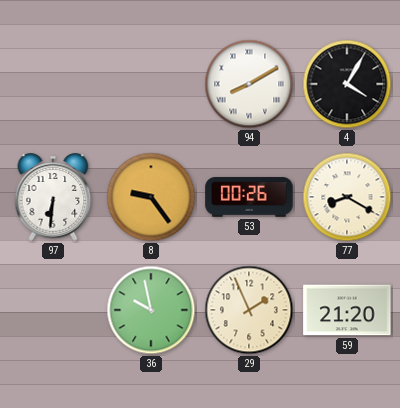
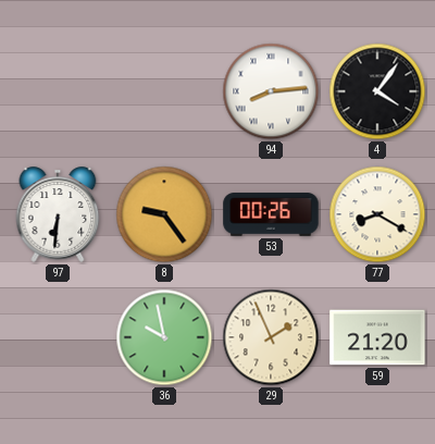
94: 8:10 -> 8:14 (271, 91)
4: 4:05 -> 4:06 (377, 91)
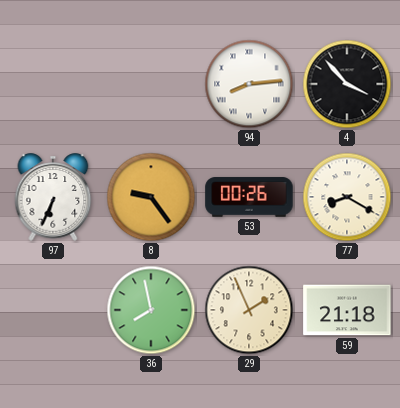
4: 4:06 -> 3:53 (347, 84)
97: 6:31 -> 6:34 (53, 197)
36: 9:58 -> 7:58 (151, 310)
59: 21:20 -> 21:18 (347, 310)
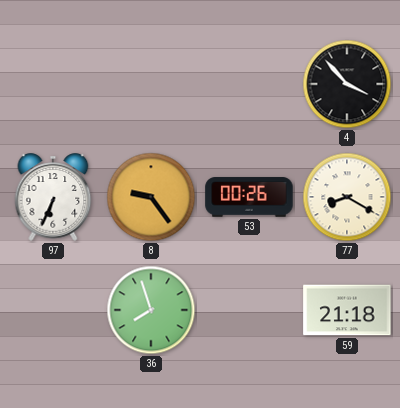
94: 8:14 -> none (249, 84)
36: 7:58 -> 7:57 (151, 310)
29: 1:56 -> none (249, 310)
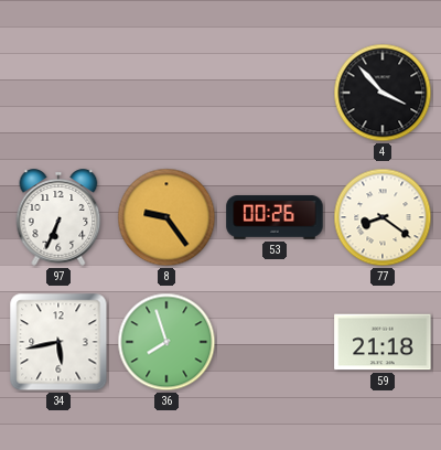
77: 8:20 -> 8:21 (383, 217)
34: none -> 5:43 (58, 342)
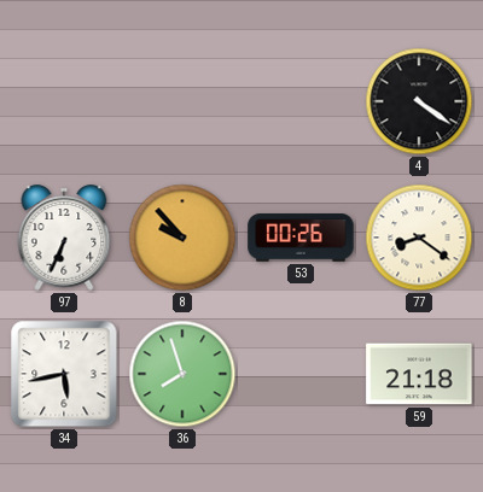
4: 3:53 -> 4:21 (419, 101)
8: 9:24 -> 9:53 (182, 238)
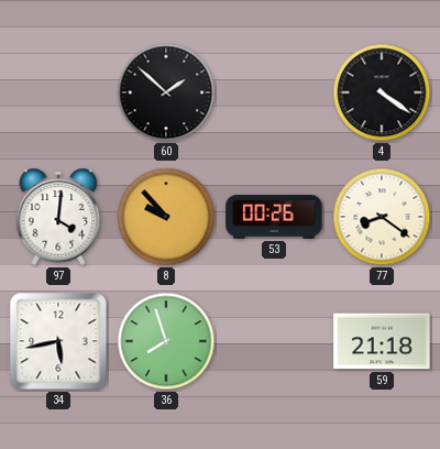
60: none -> 1:52 (166, 92)
97: 6:34 -> 4:01 (58, 217)
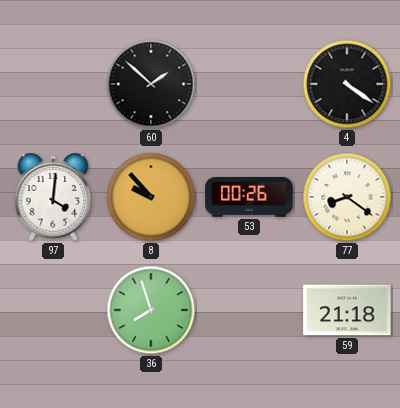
34: 5:43 -> none (58, 341)
